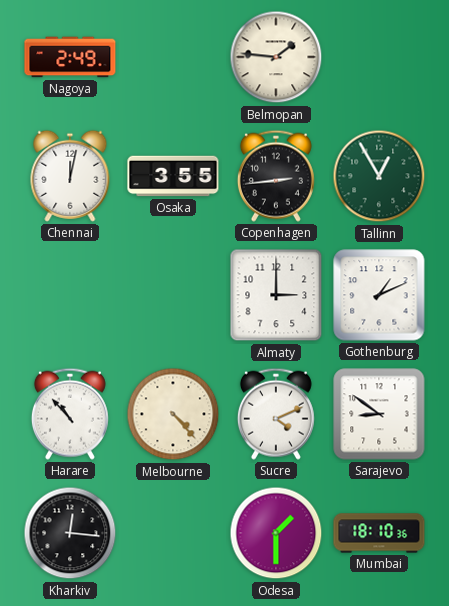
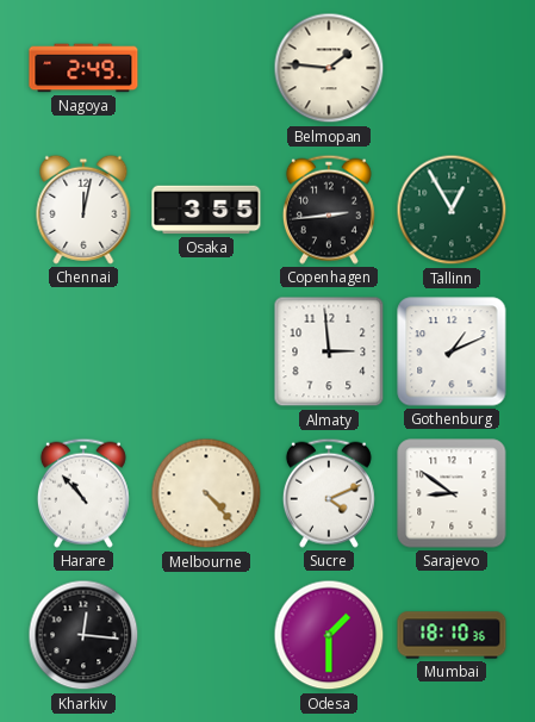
Almaty: 3:00 -> 2:59 (329, 351)
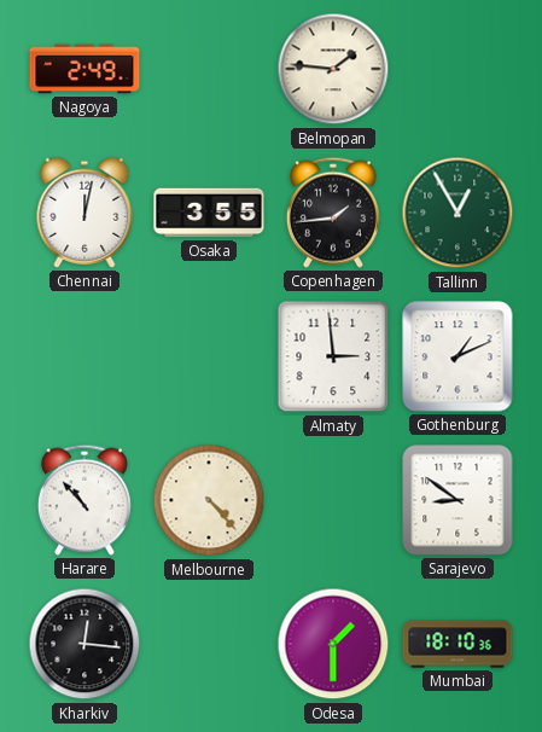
Copenhagen: 2:44 -> 1:44 (333, 213)
Sucre: 4:11 -> none (329, 493)
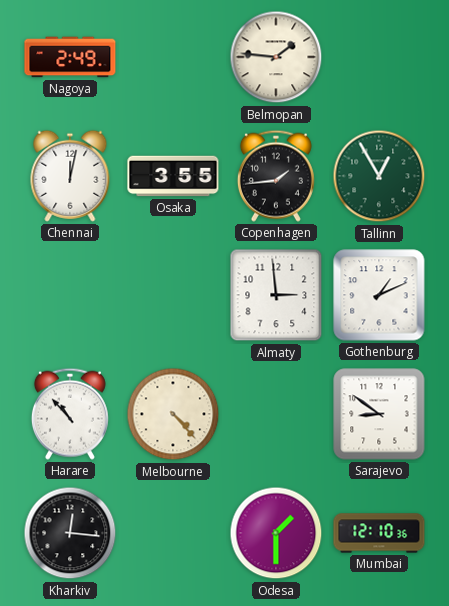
Mumbai: 18:10 -> 12:10 (379, 533)
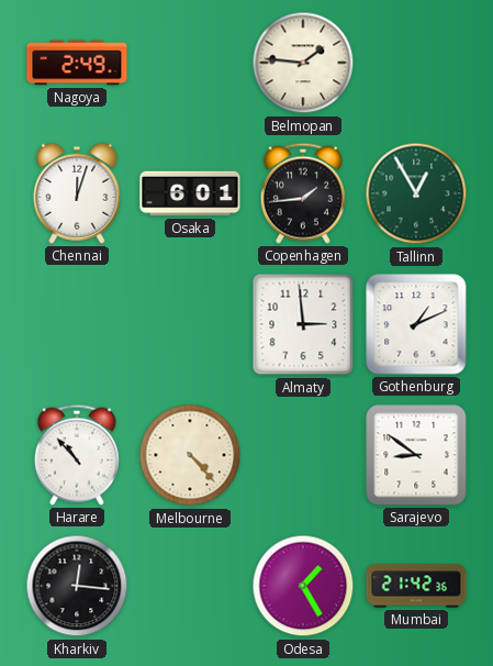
Chennai: 12:02 -> 12:03 (77, 193)
Osaka: 3:55 -> 6:01 (190, 193)
Odesa: 1:30 -> 1:25 (303, 586)
Mumbai: 12:10 -> 21:42 (416, 586)
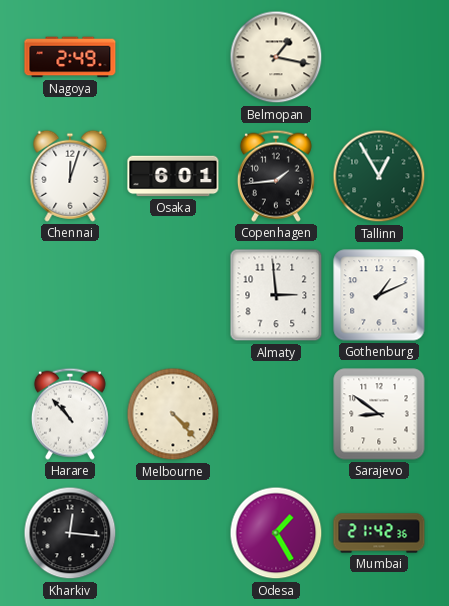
Belmopan: 1:46 -> 1:17 (276, 57)
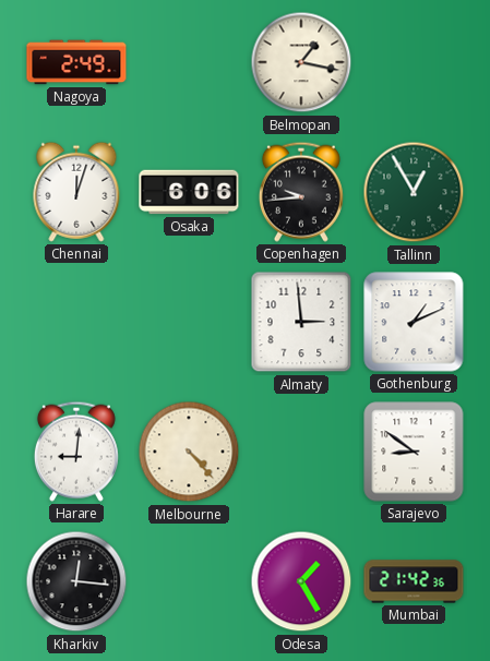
Osaka: 6:01 -> 6:06 (189, 192)
Copenhagen: 1:44 -> 9:44 (301, 192)
Harare: 10:53 -> 9:01 (76, 452)
